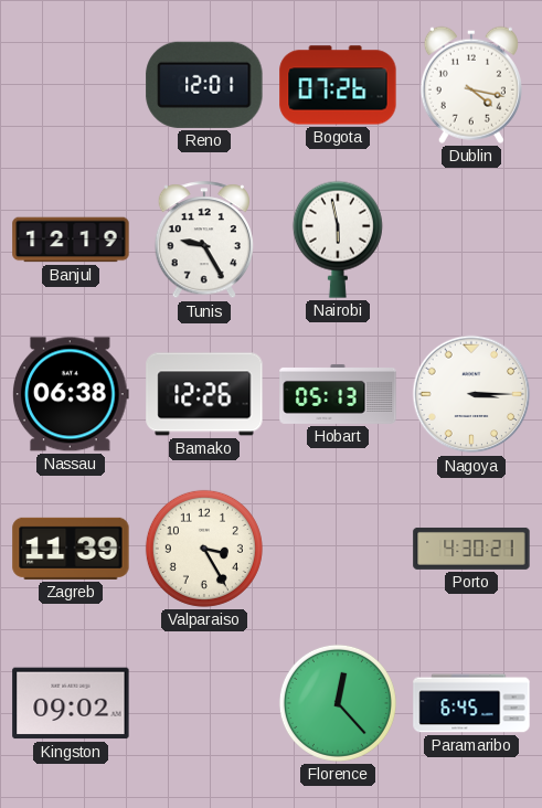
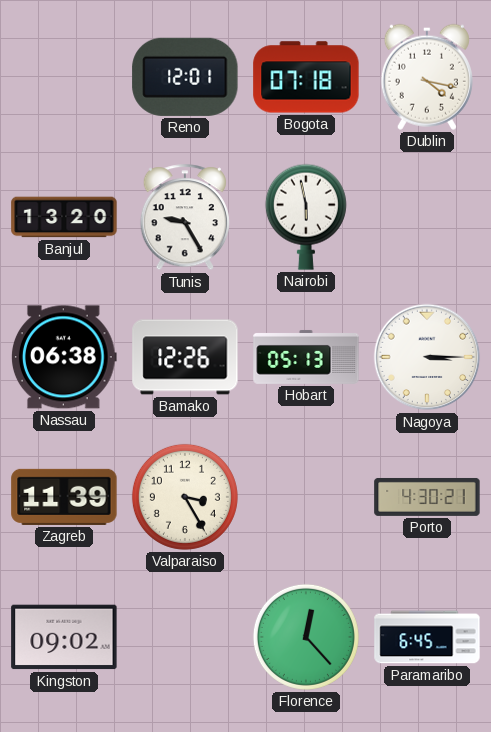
Bogota: 07:26 -> 07:18 (306, 77)
Banjul: 12:19 -> 13:20 (64, 217)
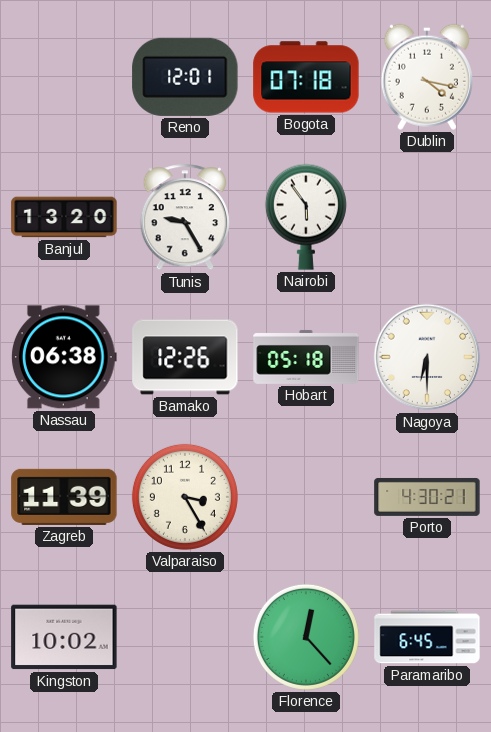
Nairobi: 5:58 -> 5:54 (306, 217)
Hobart: 05:13 -> 05:18 (306, 357)
Nagoya: 3:15 -> 6:30 (427, 357)
Kingston: 09:02 -> 10:02 (64, 637)
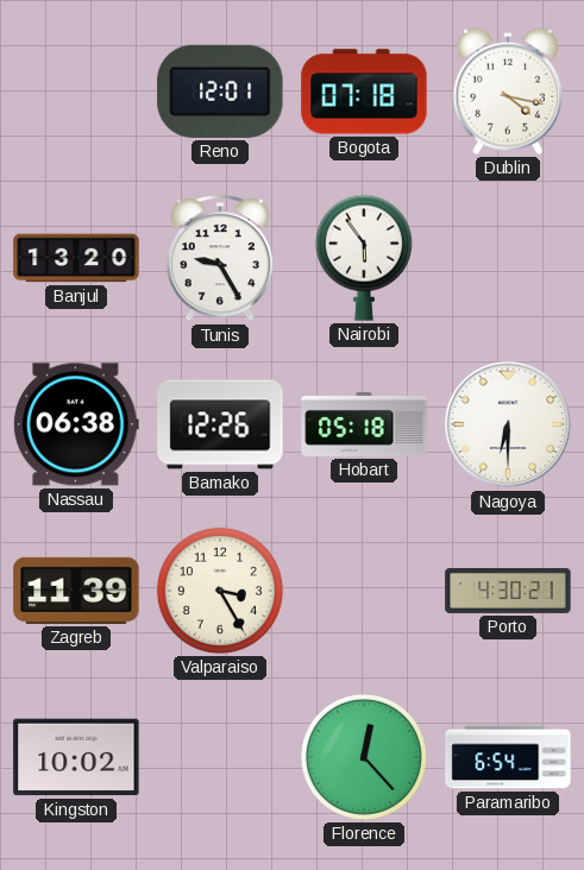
Paramaribo: 6:45 -> 6:54 (508, 757)
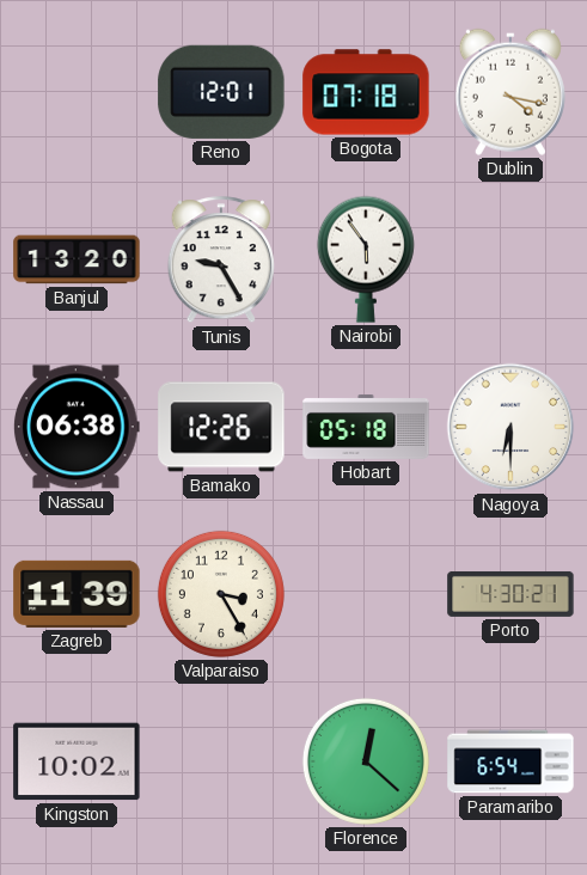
Florence: 12:23 -> 12:22 (366, 761)
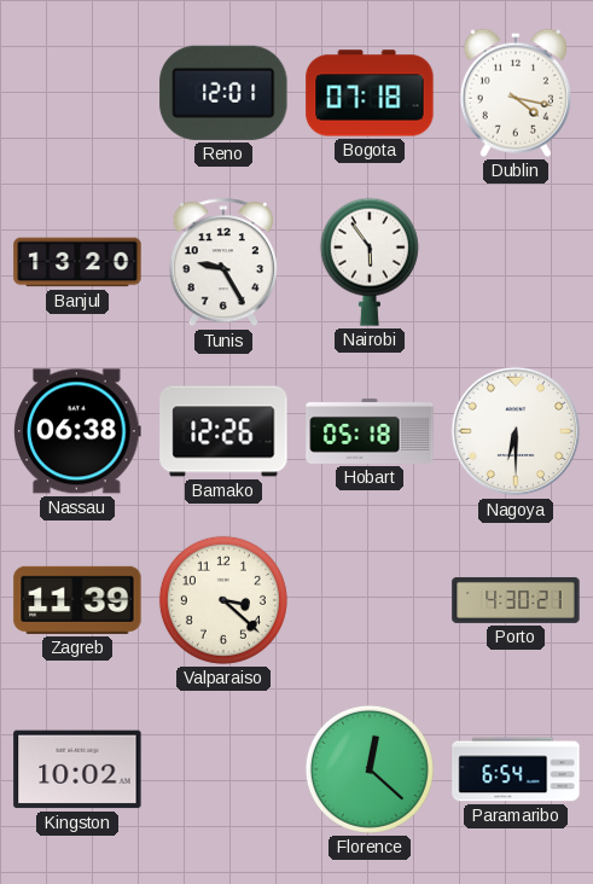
Valparaiso: 3:25 -> 3:22 (223, 600)
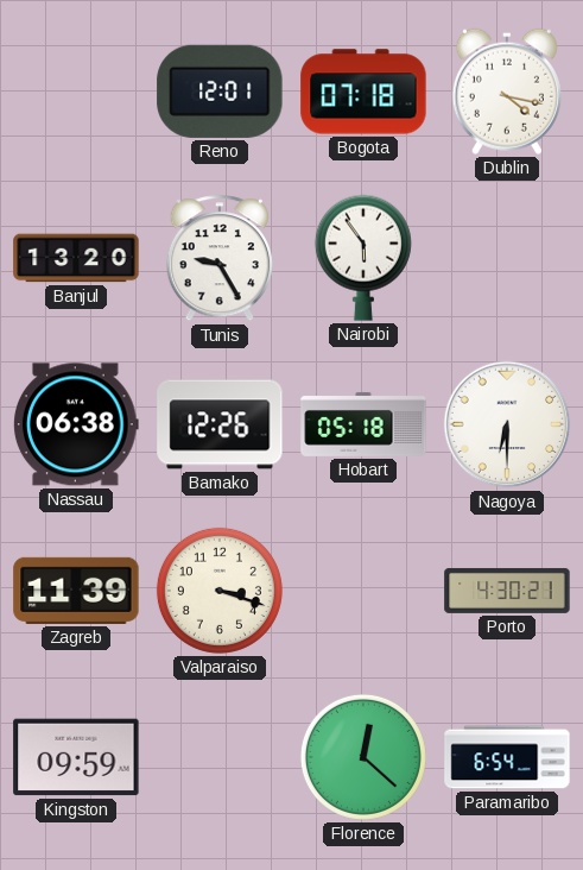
Valparaiso: 3:22 -> 3:18 (220, 591)
Kingston: 10:02 -> 09:59 (76, 757)
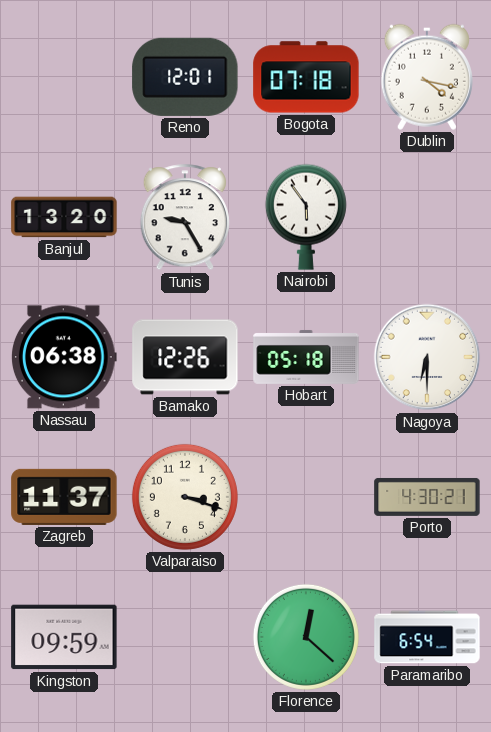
Zagreb: 11:39 -> 11:37 (64, 497)
